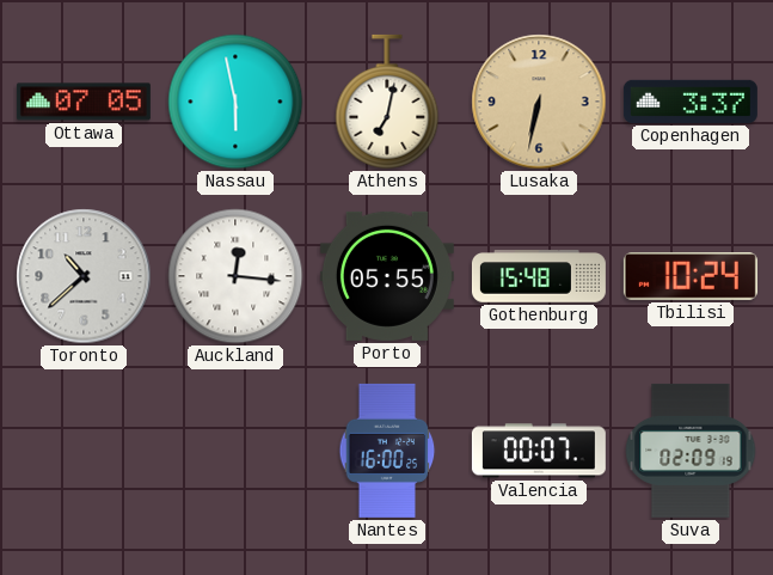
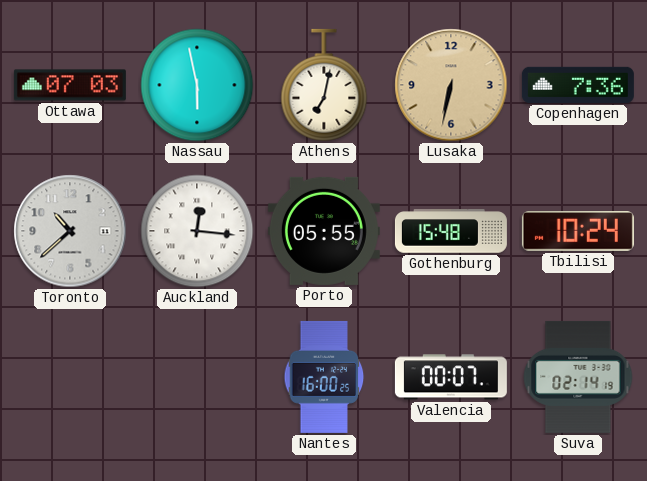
Ottawa: 07:05 -> 07:03 (70, 85)
Copenhagen: 3:37 -> 7:36 (578, 85)
Suva: 02:09 -> 02:14 (578, 377)
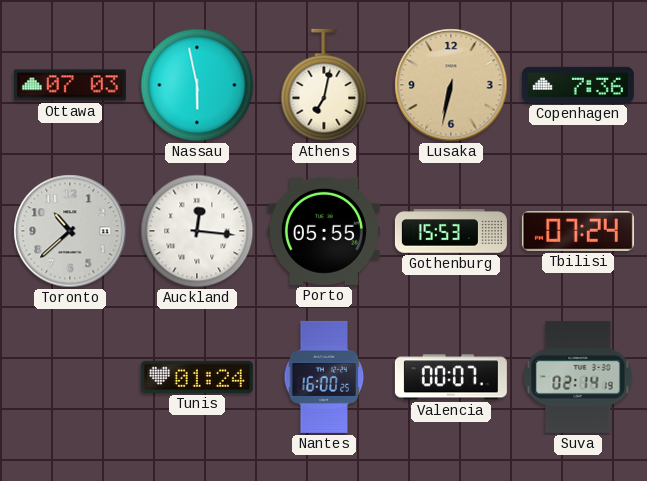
Gothenburg: 15:48 -> 15:53 (451, 231)
Tbilisi: 10:24 -> 07:24 (578, 231)
Tunis: none -> 01:24 (197, 377)
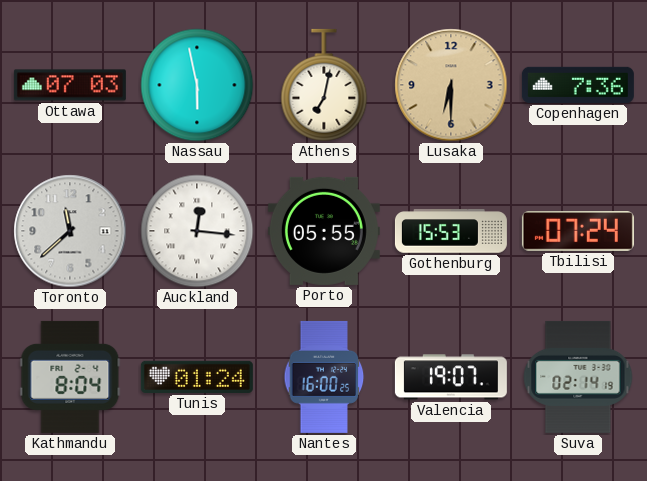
Lusaka: 6:32 -> 6:30 (451, 85)
Toronto: 10:38 -> 11:38 (70, 231)
Kathmandu: none -> 8:04 (70, 377)
Valencia: 00:07 -> 19:07 (451, 377)
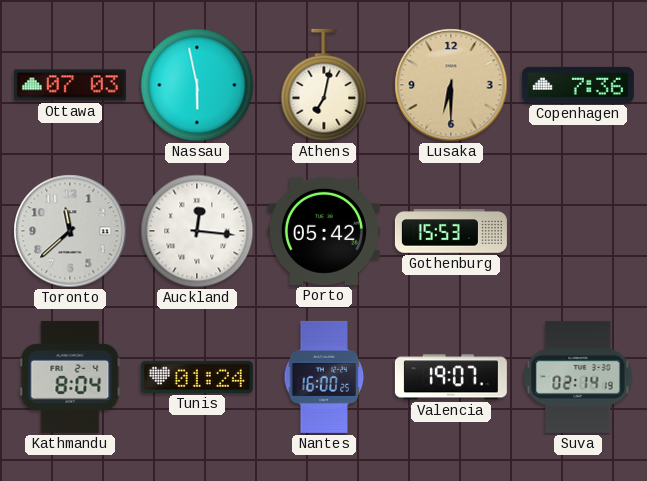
Porto: 05:55 -> 05:42 (324, 231)
Tbilisi: 07:24 -> none (578, 231)
